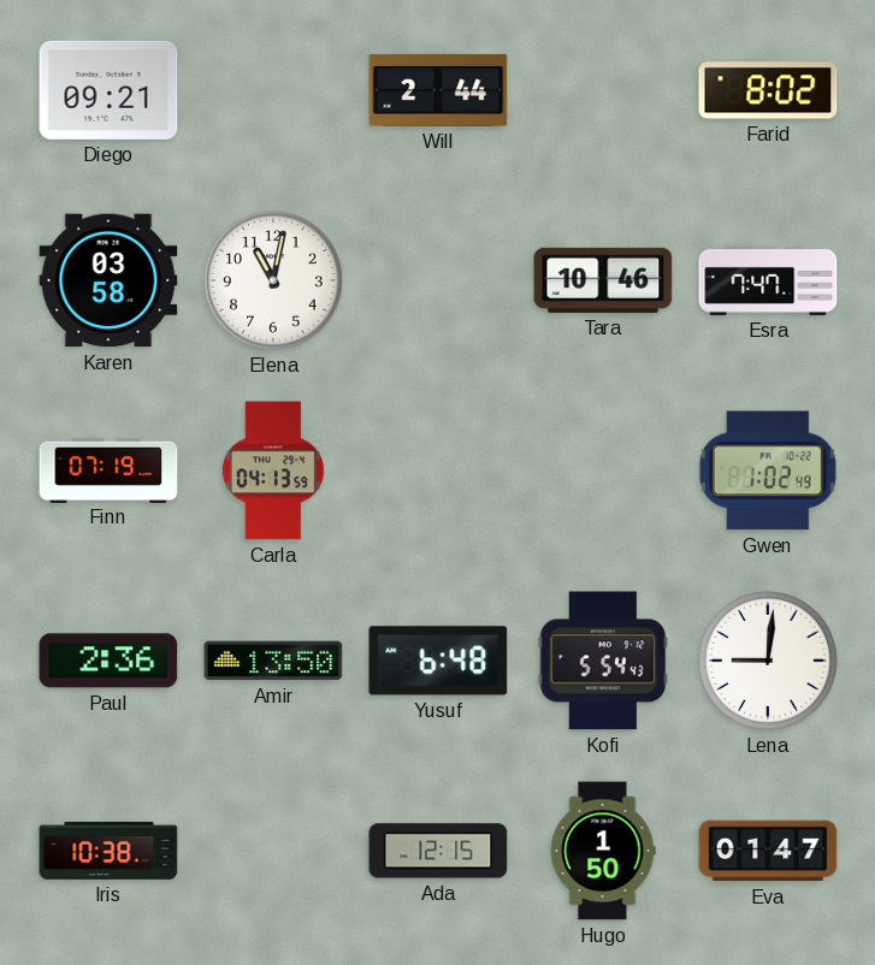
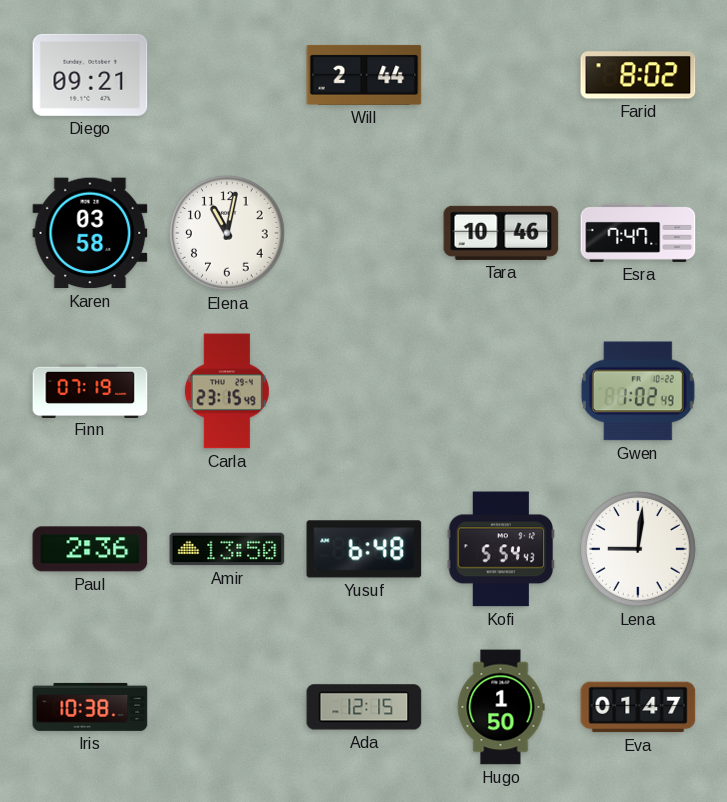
Carla: 04:13 -> 23:15 (227, 391)
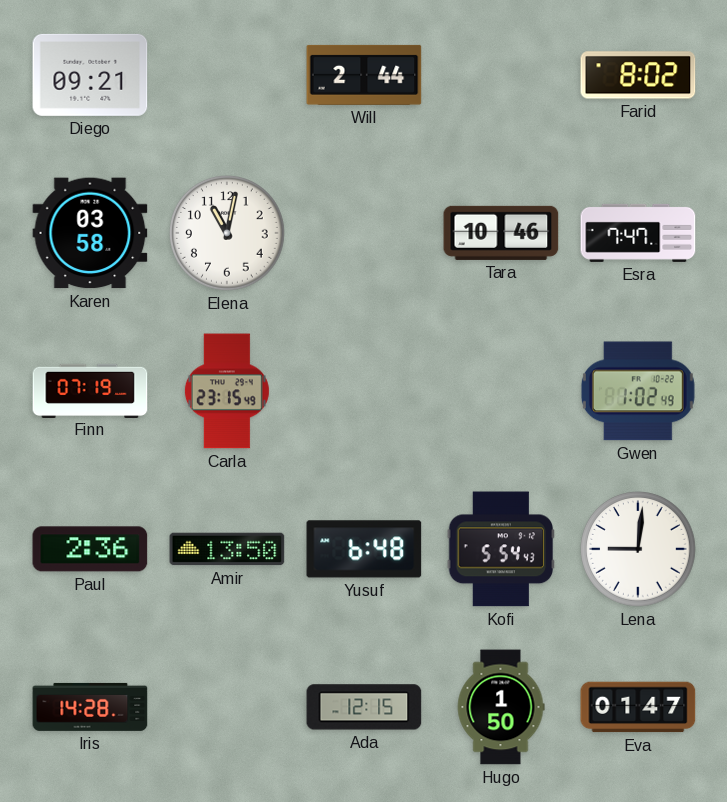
Iris: 10:38 -> 14:28 (90, 707)
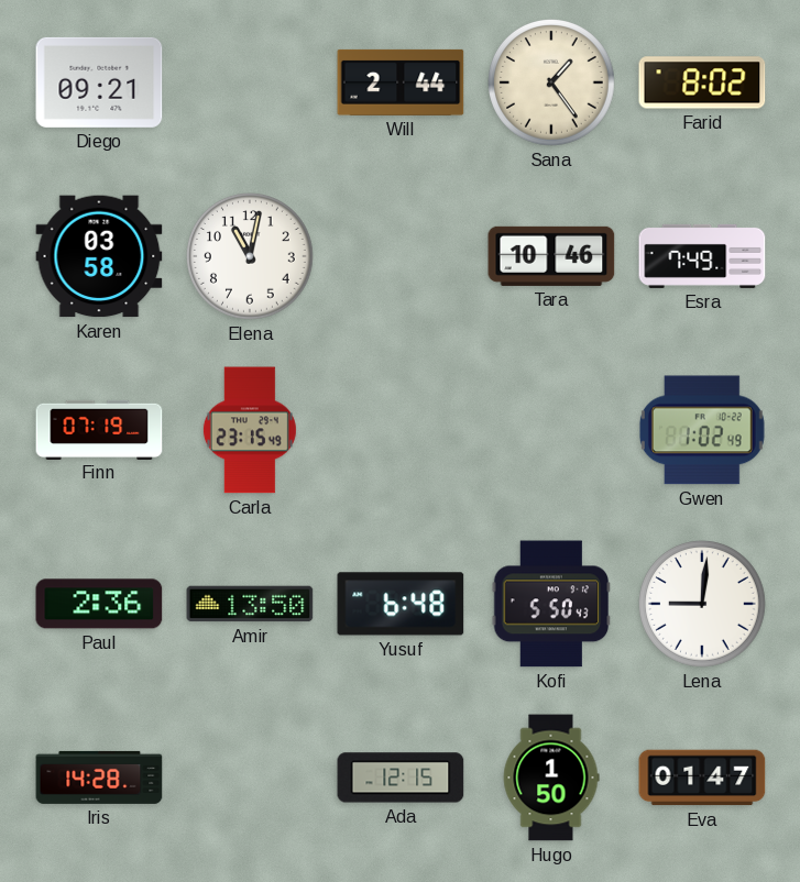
Sana: none -> 1:24 (552, 84)
Esra: 7:47 -> 7:49 (702, 256)
Kofi: 5:54 -> 5:50 (551, 604)
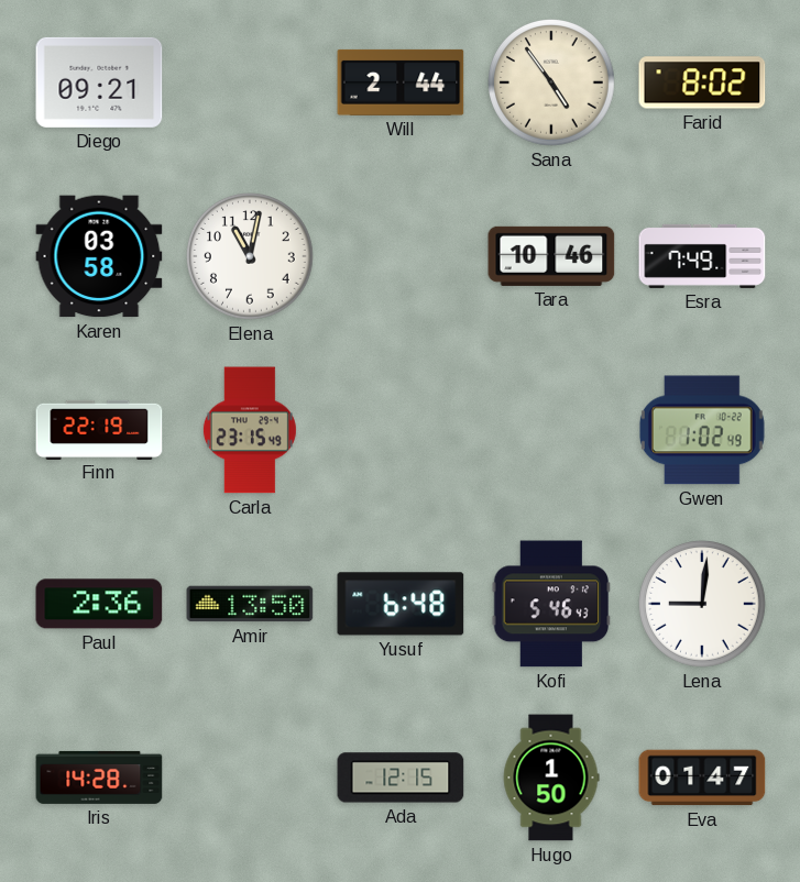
Sana: 1:24 -> 4:54 (552, 84)
Finn: 07:19 -> 22:19 (99, 429)
Kofi: 5:50 -> 5:46 (551, 604)
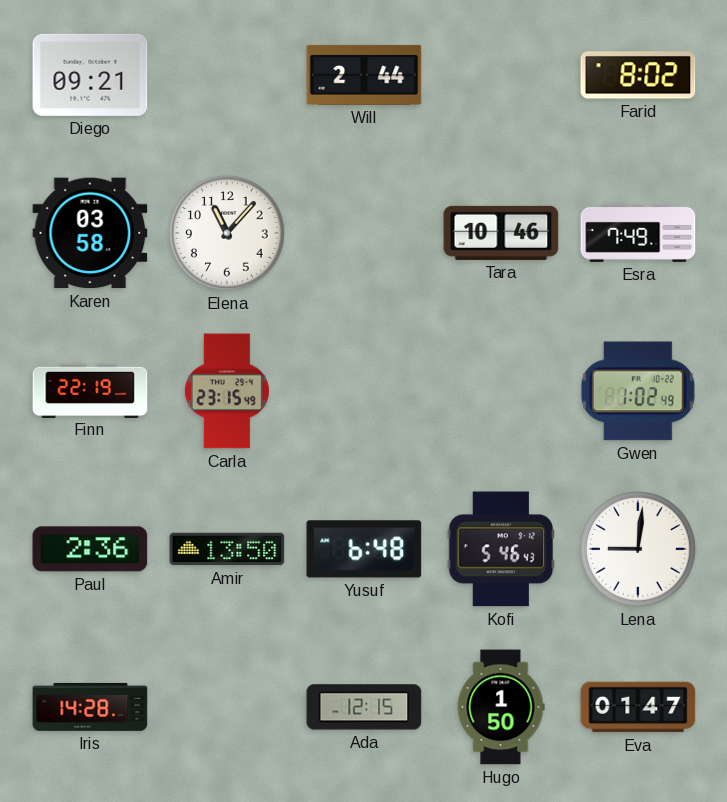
Sana: 4:54 -> none (552, 84)
Elena: 11:02 -> 11:07 (228, 234)
